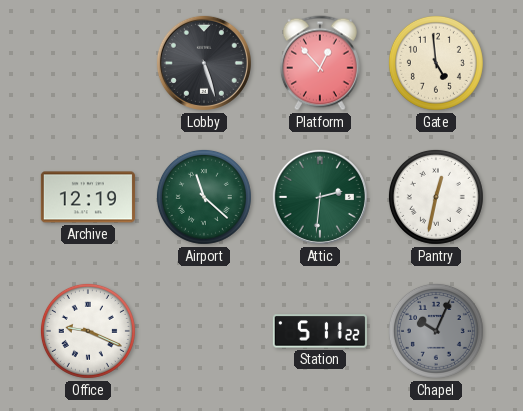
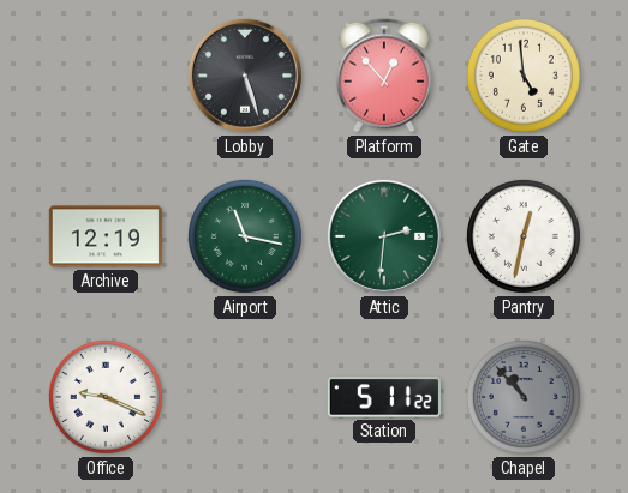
Airport: 11:22 -> 11:17 (245, 236)
Chapel: 10:04 -> 10:53 (524, 397)
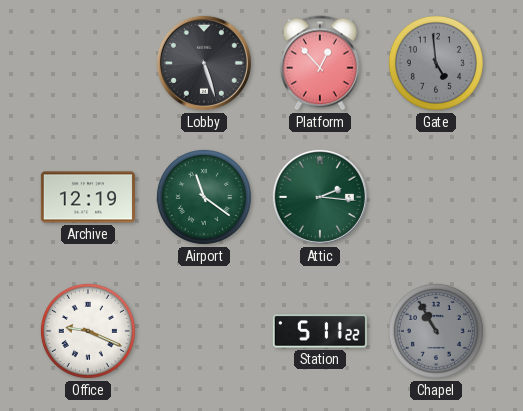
Gate dial: cream -> grey (436, 63)
Airport: 11:17 -> 11:21 (204, 197)
Attic: 2:31 -> 2:16 (320, 197)
Pantry: 12:32 -> none (524, 236)
Chapel: 10:53 -> 10:55 (436, 331)
